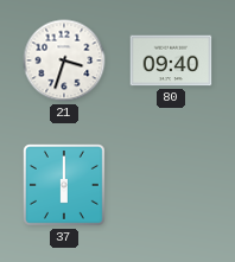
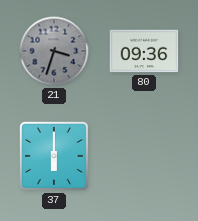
21 dial: white -> grey (54, 51)
80: 09:40 -> 09:36 (144, 51)
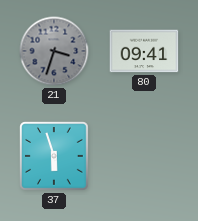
80: 09:36 -> 09:41 (144, 51)
37: 6:00 -> 5:57 (55, 157)
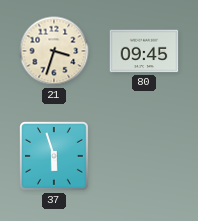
21 dial: grey -> cream (54, 51)
80: 09:41 -> 09:45 (144, 51)
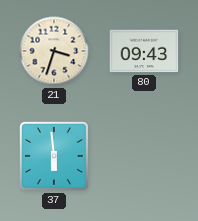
80: 09:45 -> 09:43 (144, 51)
37: 5:57 -> 5:59 (55, 157)
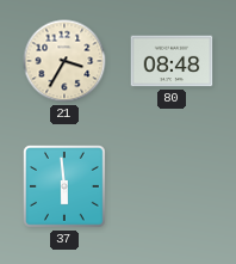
21: 3:33 -> 3:35 (64, 61)
80: 09:43 -> 08:48 (172, 61)
